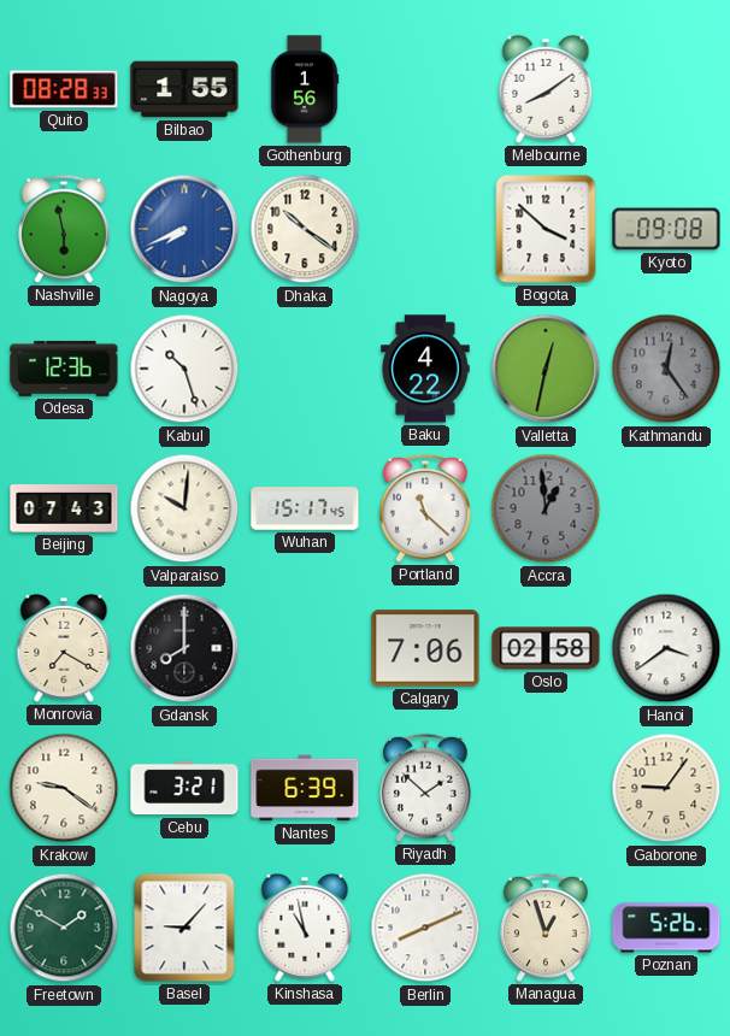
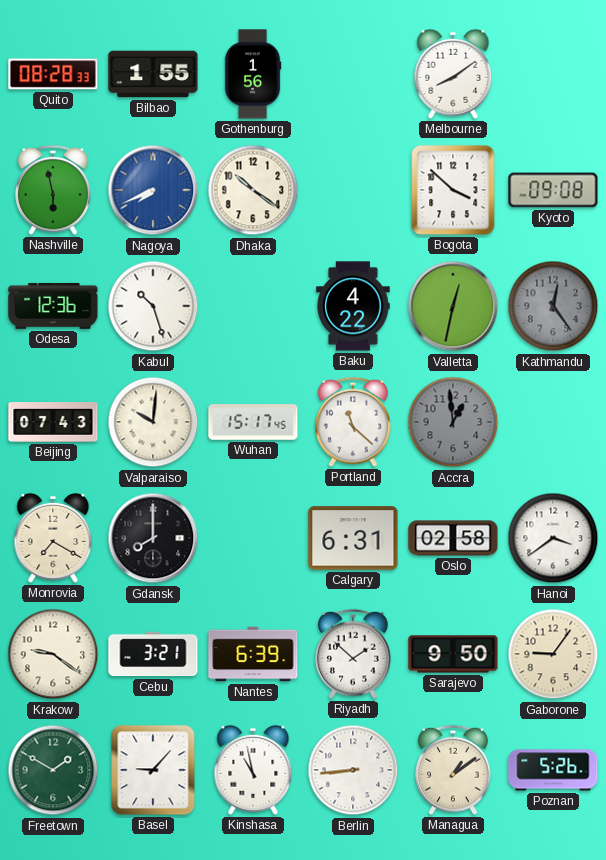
Calgary: 7:06 -> 6:31 (353, 538)
Sarajevo: none -> 9:50 (453, 654)
Berlin: 8:11 -> 8:44 (353, 770)
Managua: 12:57 -> 1:09 (453, 770)
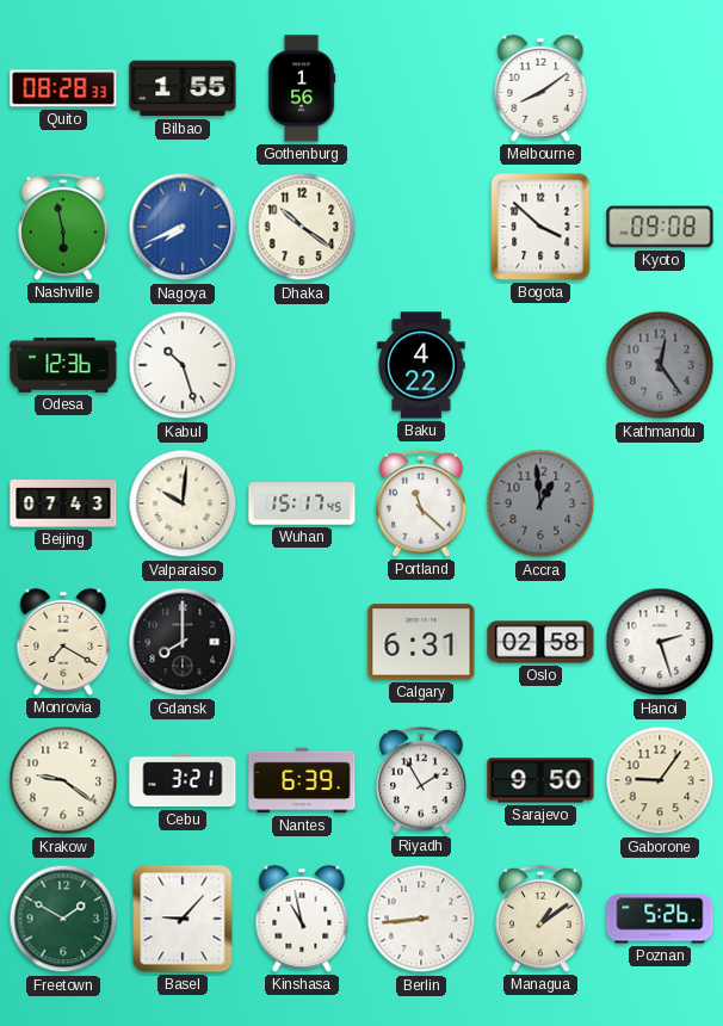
Valletta: 12:32 -> none (453, 306)
Hanoi: 3:39 -> 2:27 (660, 642)
Riyadh: 1:52 -> 1:55 (421, 780)
